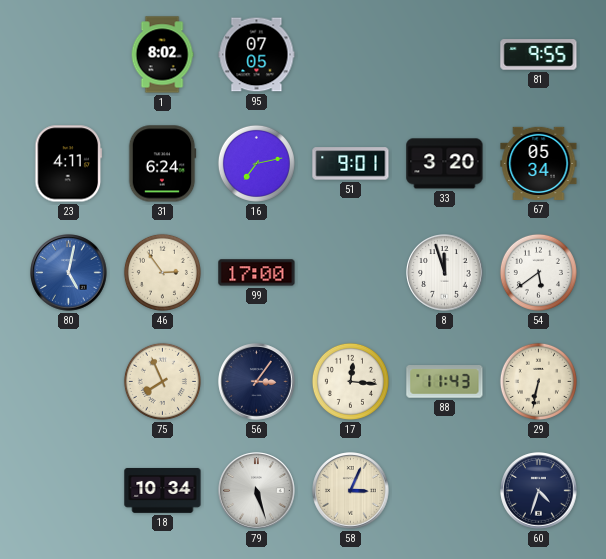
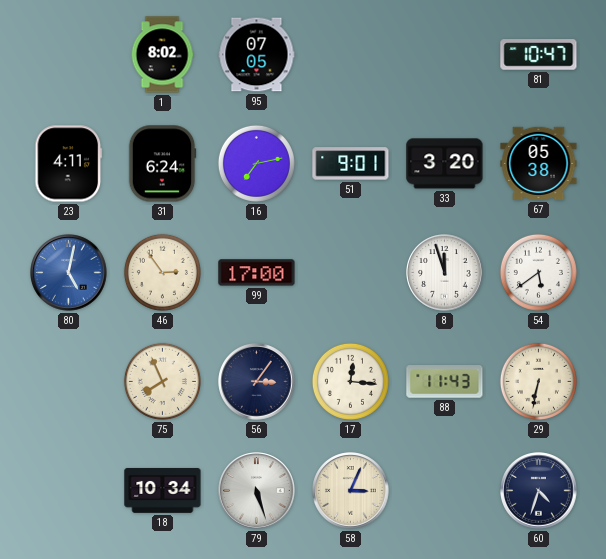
81: 9:55 -> 10:47 (539, 55)
67: 05:34 -> 05:38 (539, 163)
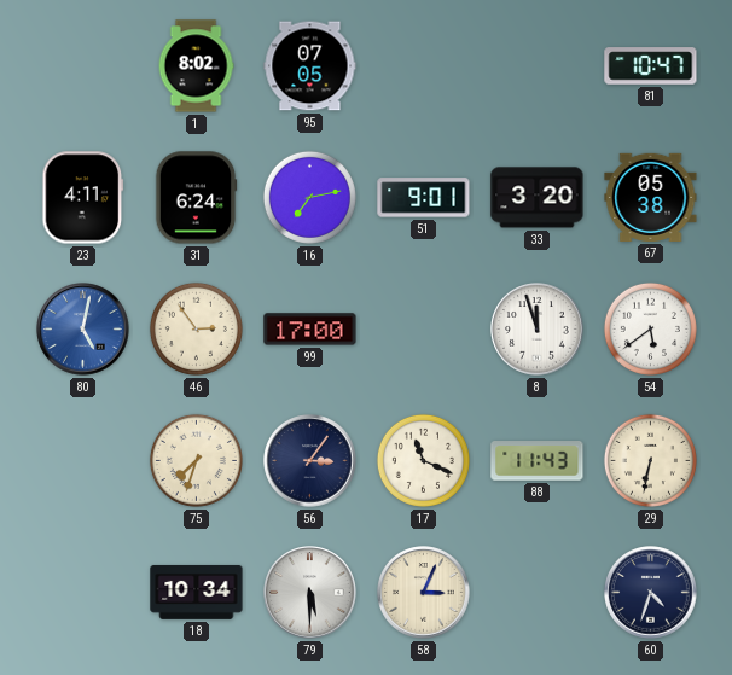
75: 7:56 -> 7:33 (196, 460)
17: 12:16 -> 11:19 (423, 460)
79: 5:27 -> 5:30 (310, 593)
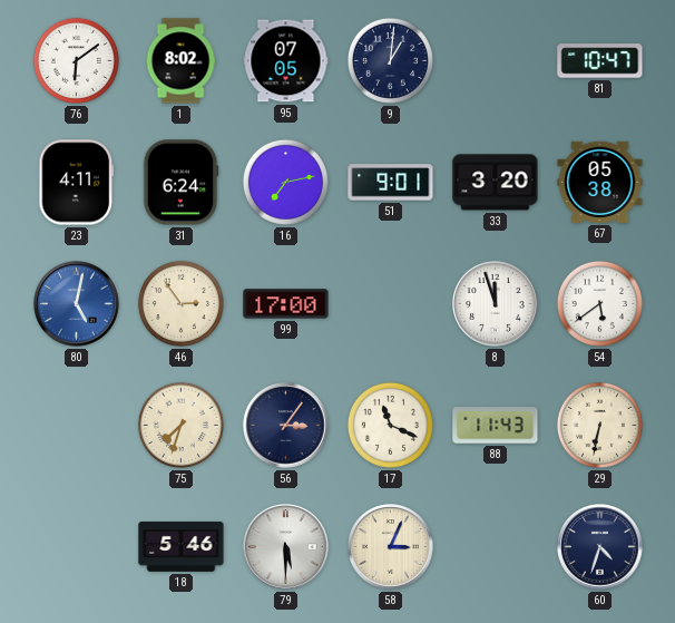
76: none -> 6:09 (76, 60)
9: none -> 1:01 (390, 60)
18: 10:34 -> 5:46 (182, 546)
